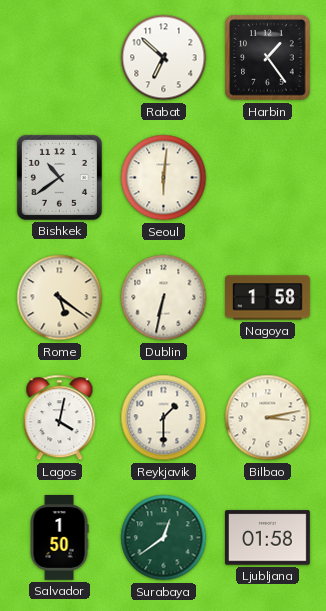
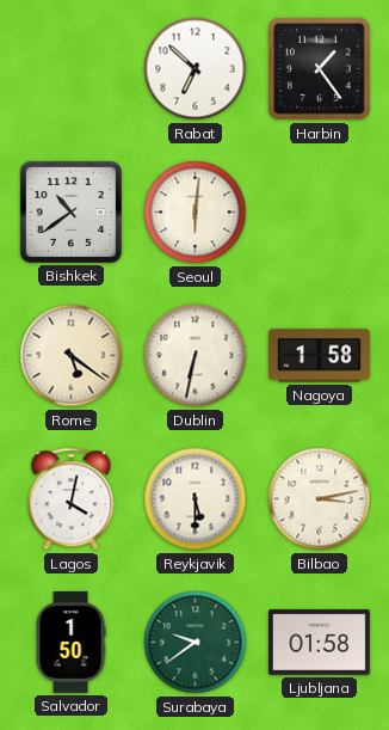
Reykjavik: 1:30 -> 5:30 (196, 499)
Surabaya: 12:39 -> 9:39 (196, 643)
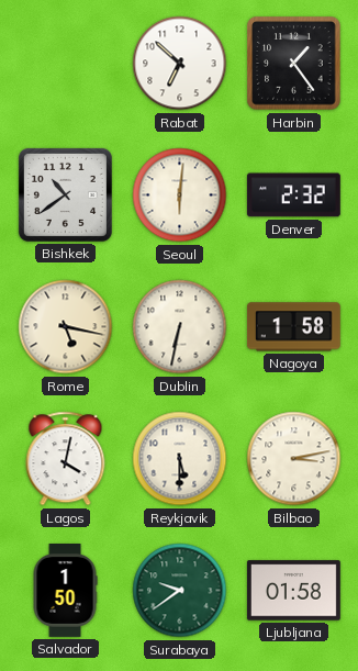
Denver: none -> 2:32 (293, 195)
Rome: 5:21 -> 5:17 (66, 327)
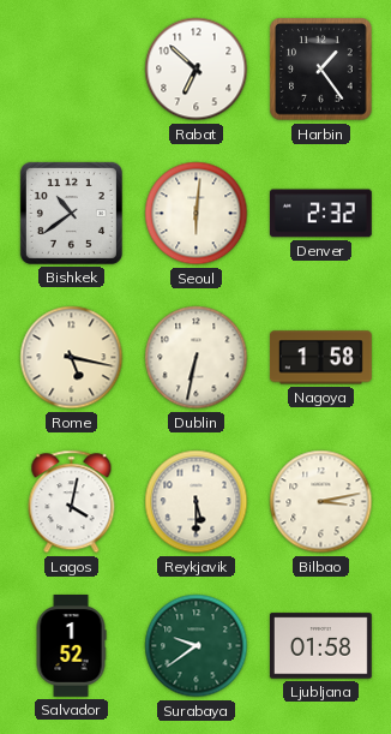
Salvador: 1:50 -> 1:52 (71, 646)
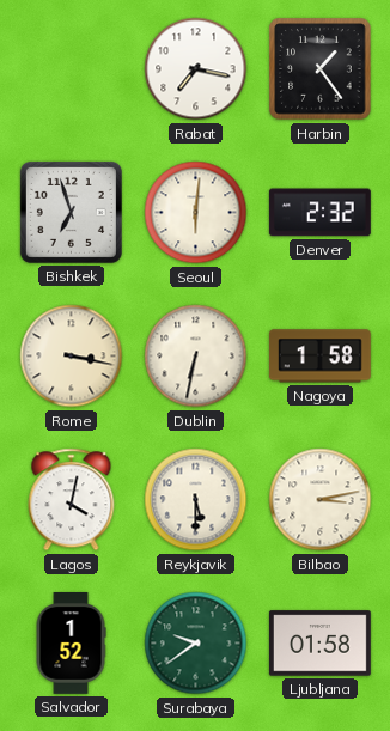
Rabat: 6:52 -> 7:17 (196, 69)
Bishkek: 10:39 -> 6:57 (71, 212)
Rome: 5:17 -> 3:17 (72, 357)
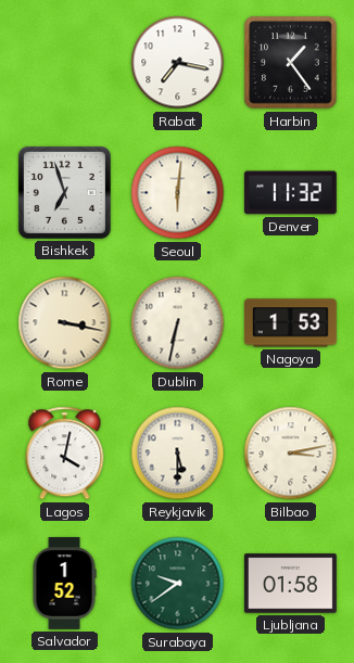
Denver: 2:32 -> 11:32 (290, 193)
Nagoya: 1:58 -> 1:53 (290, 323)
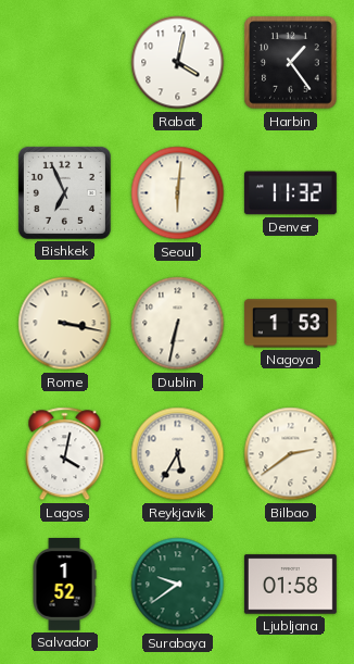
Rabat: 7:17 -> 4:02 (178, 63)
Bishkek: 6:57 -> 6:56 (64, 192)
Reykjavik: 5:30 -> 5:35 (178, 454)
Bilbao: 3:13 -> 2:39 (291, 454)
